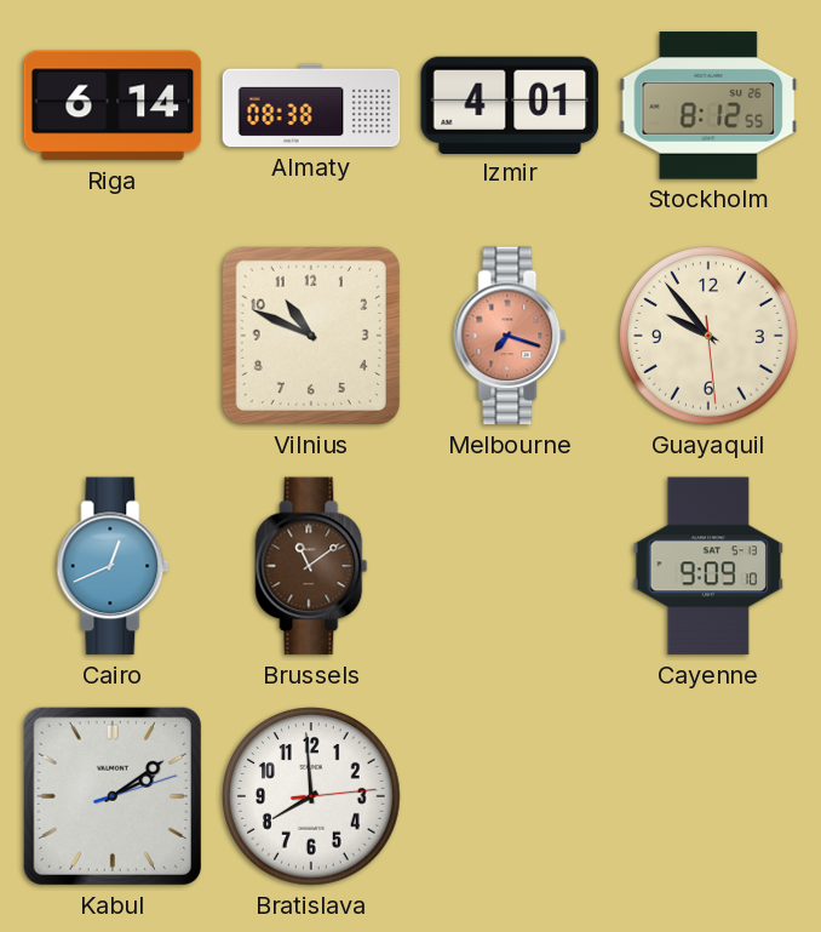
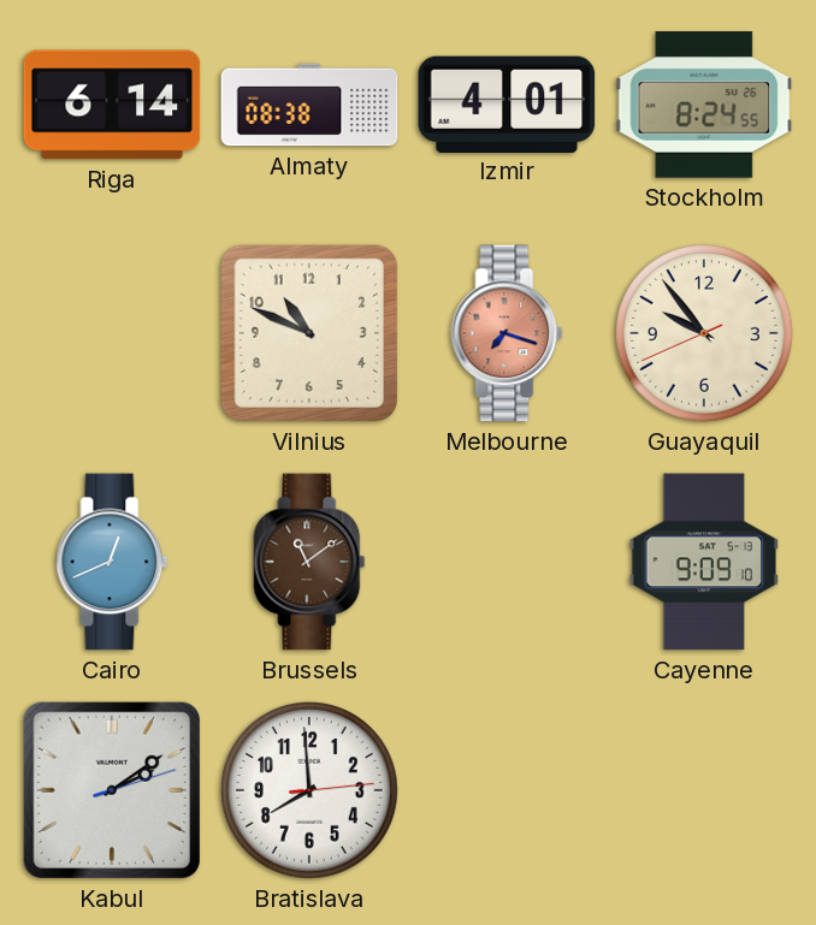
Stockholm: 8:12 -> 8:24 (704, 105)
Guayaquil: 9:53:29 -> 9:53:41 (704, 333)
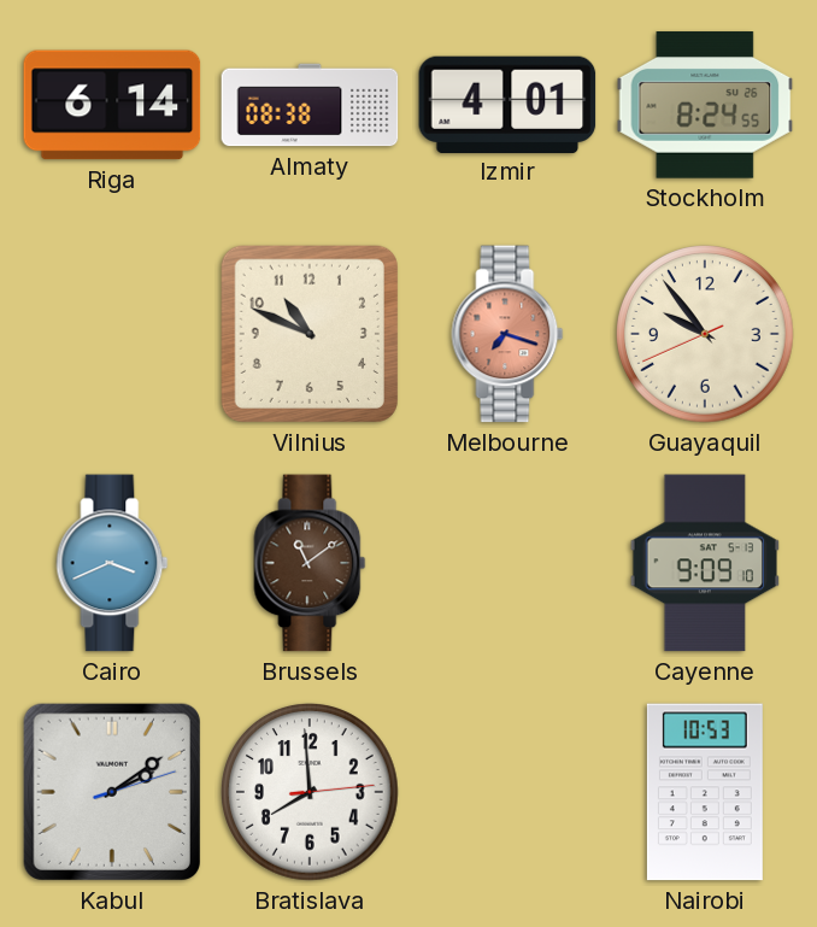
Cairo: 12:41 -> 3:41 (112, 563)
Nairobi: none -> 10:53 (705, 792)
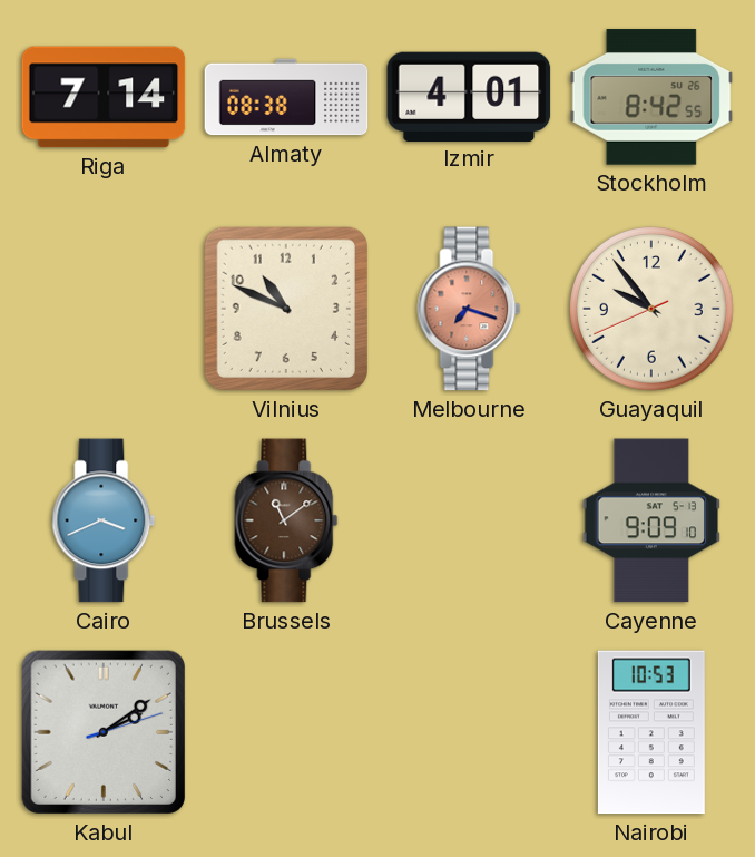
Riga: 6:14 -> 7:14 (104, 97)
Stockholm: 8:24 -> 8:42 (651, 97)
Bratislava: 7:59 -> none (310, 792)
